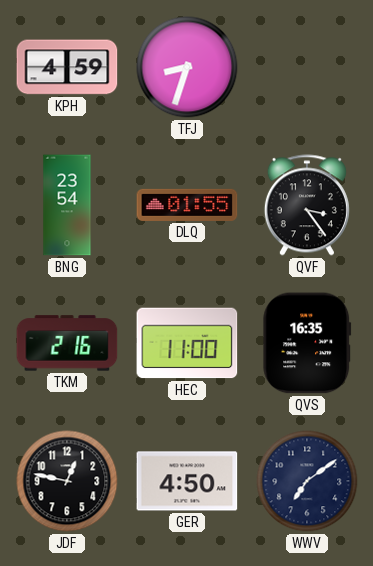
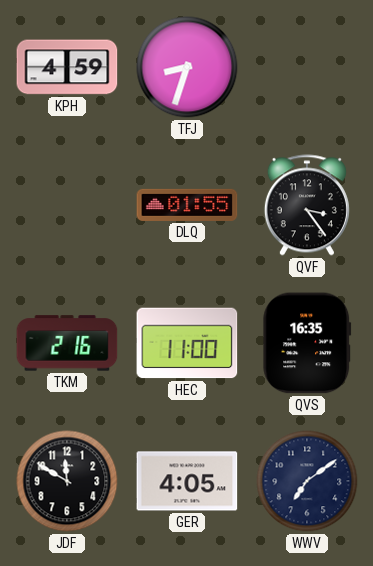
BNG: 23:54 -> none (67, 205)
JDF: 12:47 -> 11:50 (67, 481)
GER: 4:50 -> 4:05 (187, 481)
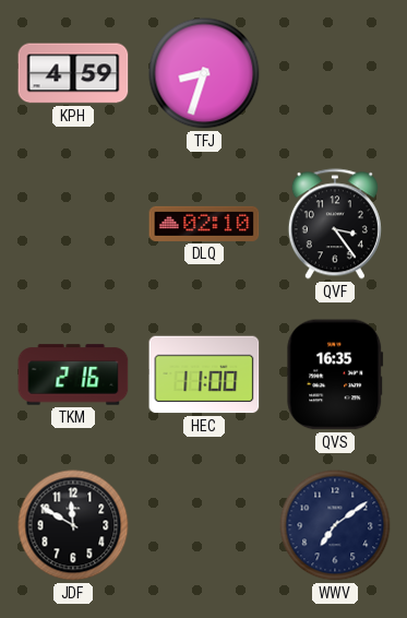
DLQ: 01:55 -> 02:10 (204, 224)
GER: 4:05 -> none (187, 481)
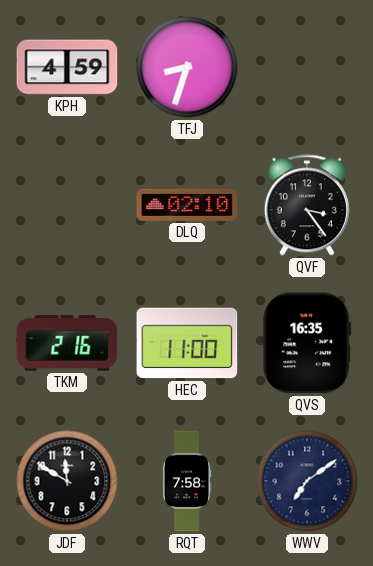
RQT: none -> 7:58 (187, 481)
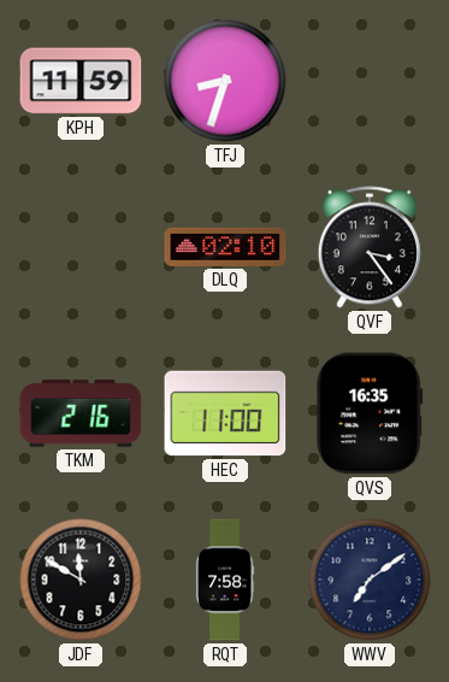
KPH: 4:59 -> 11:59 (81, 81)
